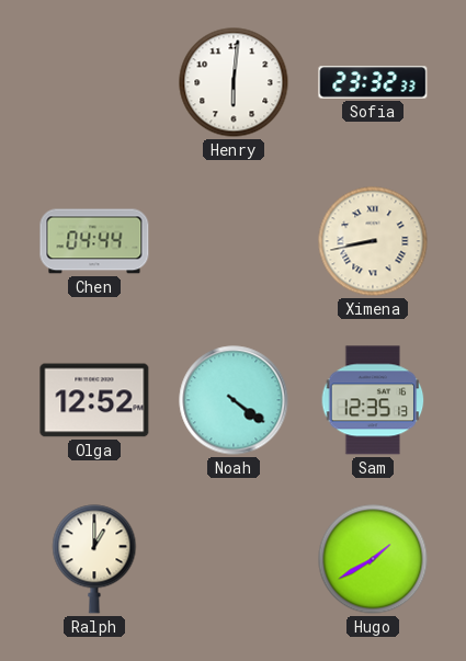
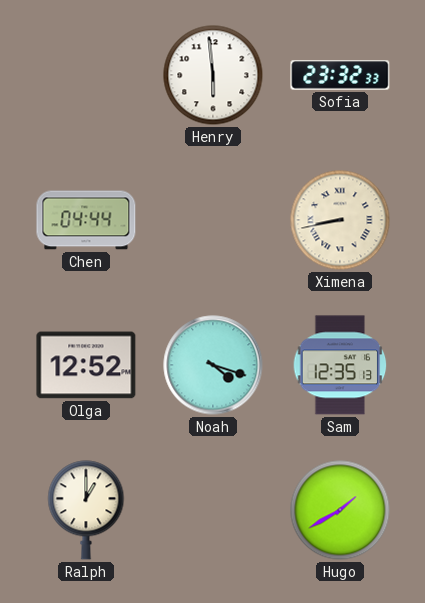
Henry: 6:01 -> 5:59 (213, 75)
Noah: 4:21 -> 4:18 (213, 365)
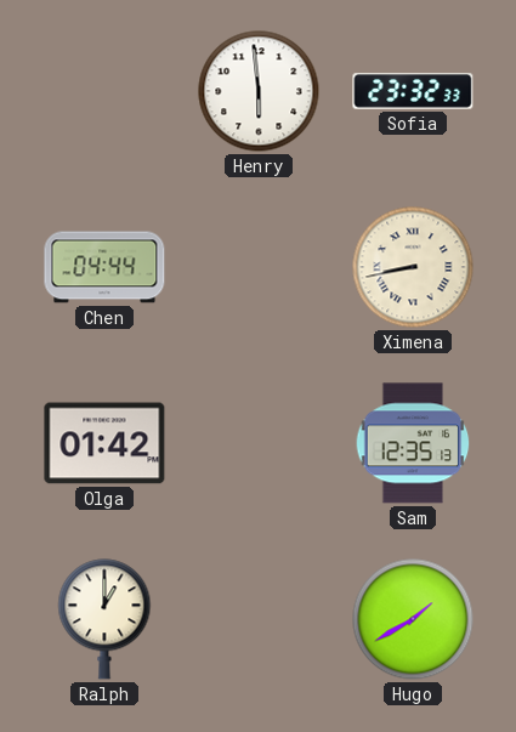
Olga: 12:52 -> 01:42 (104, 443)
Noah: 4:18 -> none (213, 365)
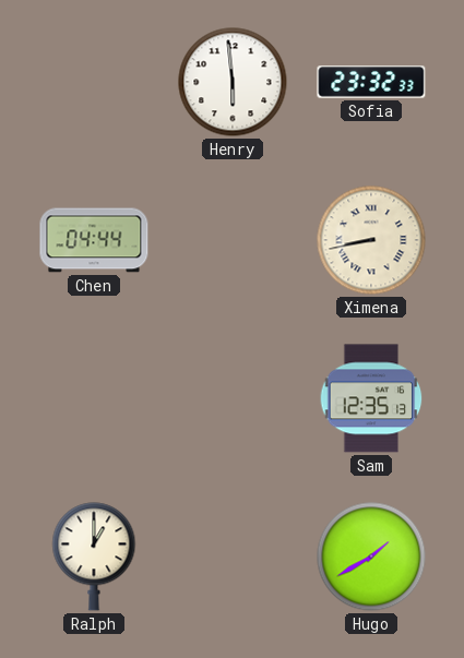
Olga: 01:42 -> none (104, 443)
